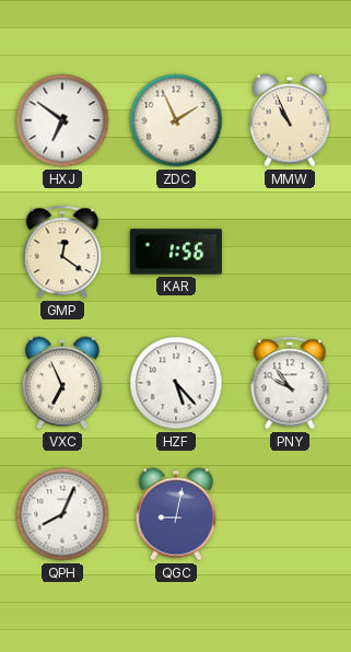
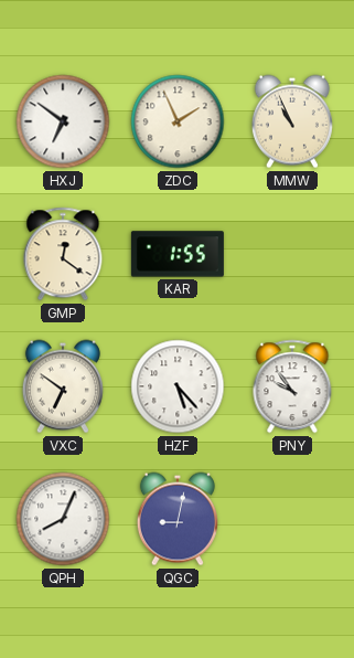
KAR: 1:56 -> 1:55 (178, 254)
VXC: 6:56 -> 6:51 (63, 386)
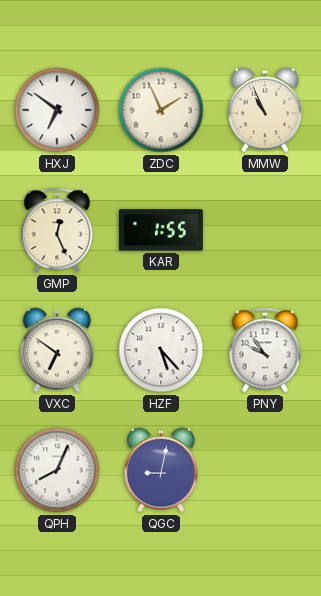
GMP: 12:21 -> 12:26 (57, 230)
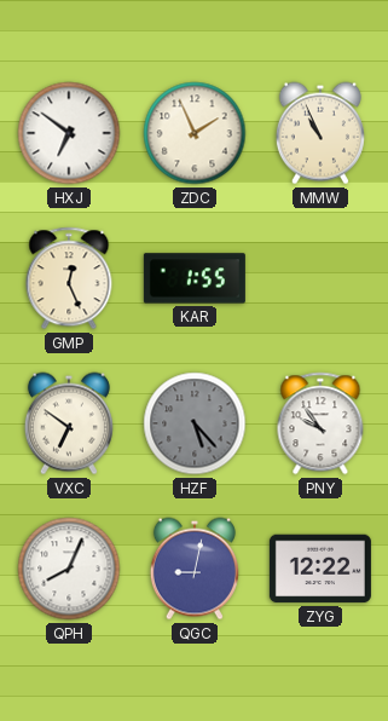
HZF dial: white -> grey (195, 423)
ZYG: none -> 12:22 (320, 569)
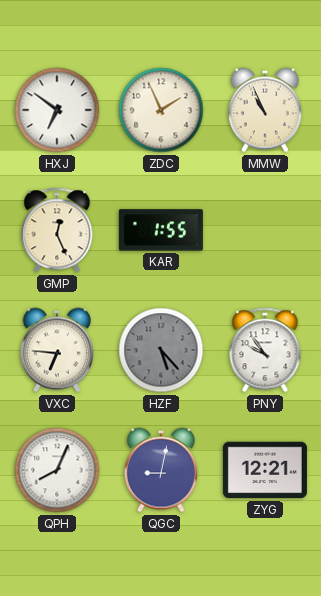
VXC: 6:51 -> 6:46 (57, 350)
ZYG: 12:22 -> 12:21 (265, 470)
